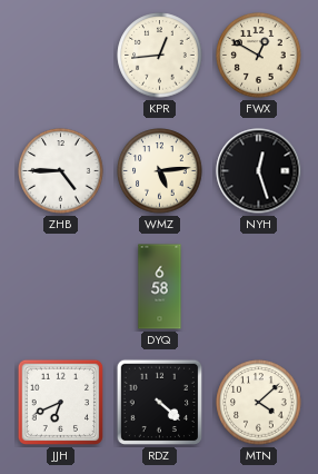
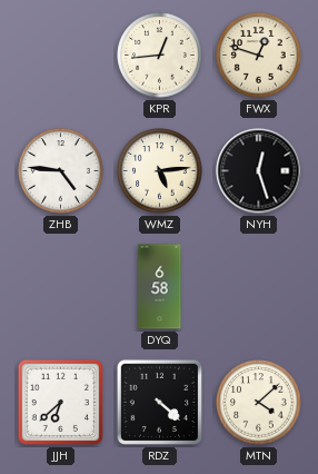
FWX: 12:50 -> 12:48 (259, 56)
ZHB: 4:45 -> 4:46 (61, 171)
JJH: 6:41 -> 6:38 (61, 403)
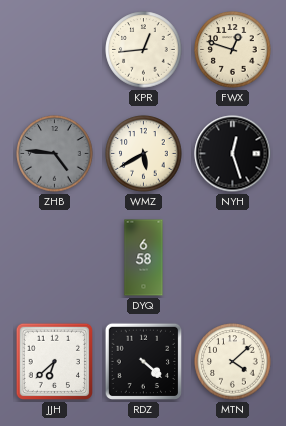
ZHB dial: white -> grey (55, 154)
WMZ: 5:14 -> 5:40 (144, 154)
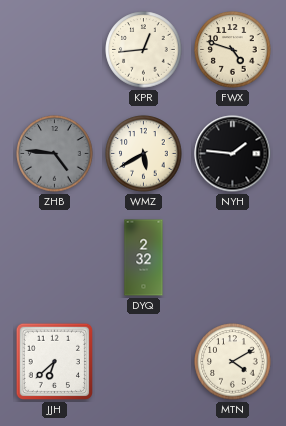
FWX: 12:48 -> 4:48 (233, 50)
NYH: 12:27 -> 1:46 (233, 154)
DYQ: 6:58 -> 2:32 (144, 258)
RDZ: 4:22 -> none (144, 362)
MTN: 4:08 -> 4:10 (233, 362)
